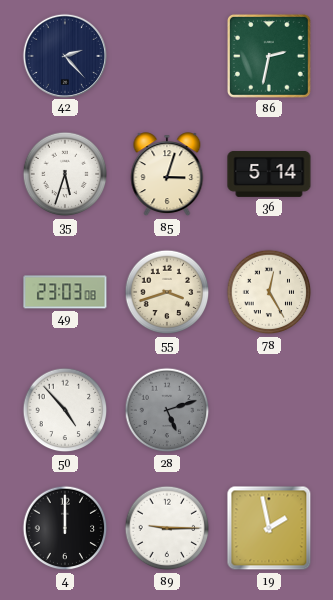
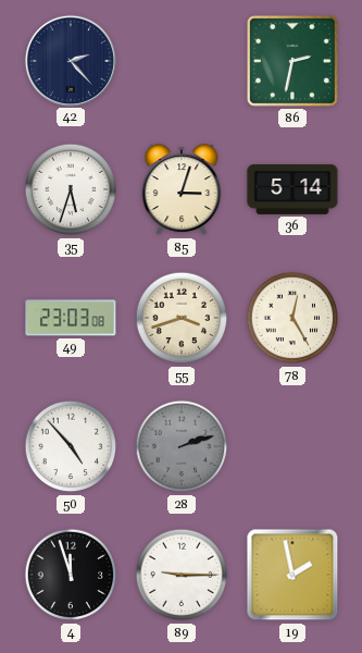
28: 5:12 -> 2:12 (182, 446)
4: 12:00 -> 11:57 (71, 575)
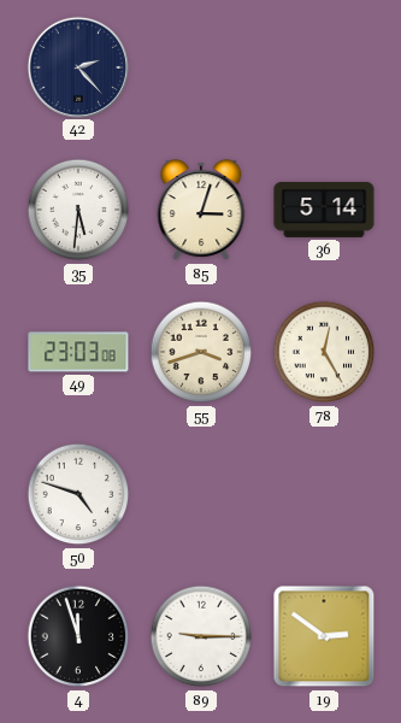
86: 2:32 -> none (292, 61)
35: 5:33 -> 5:31 (78, 210)
50: 4:53 -> 4:48 (78, 494)
28: 2:12 -> none (182, 446)
19: 1:58 -> 2:51 (324, 636)
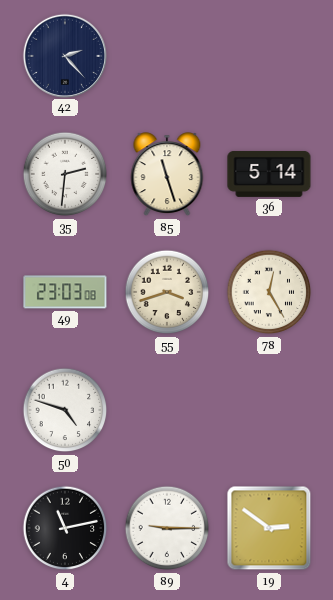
35: 5:31 -> 2:31 (65, 174)
85: 3:03 -> 11:27 (167, 175)
4: 11:57 -> 11:13 (65, 528)
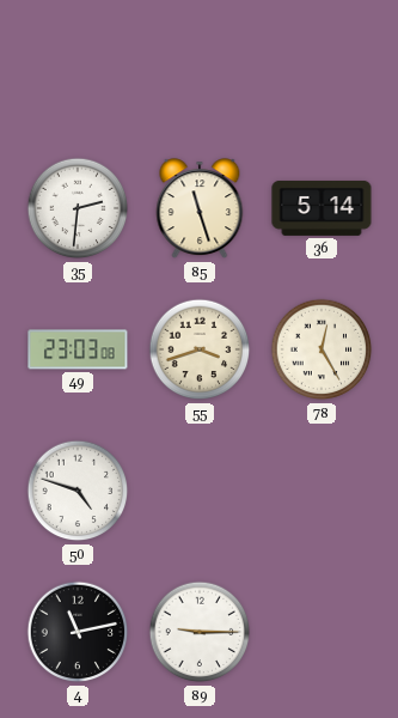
42: 2:23 -> none (64, 55)
19: 2:51 -> none (269, 528)
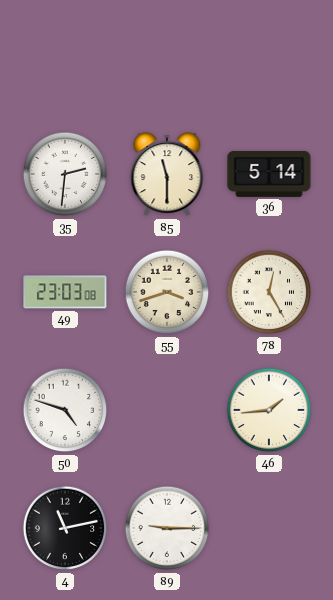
85: 11:27 -> 11:30 (167, 175)
46: none -> 1:44 (269, 410)
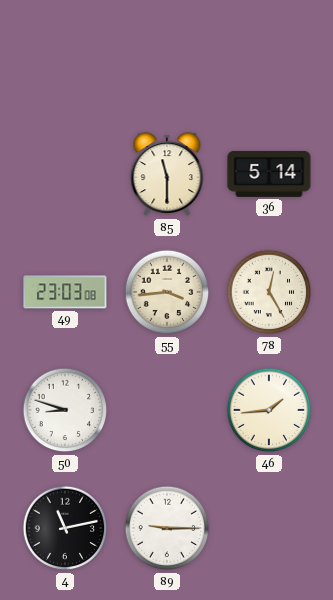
35: 2:31 -> none (65, 174)
55: 3:42 -> 3:44 (167, 292)
50: 4:48 -> 8:48 (65, 410)
